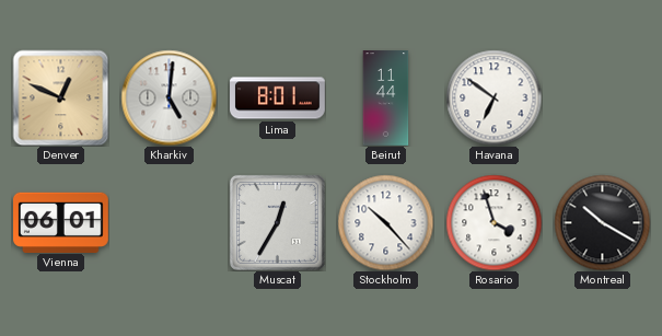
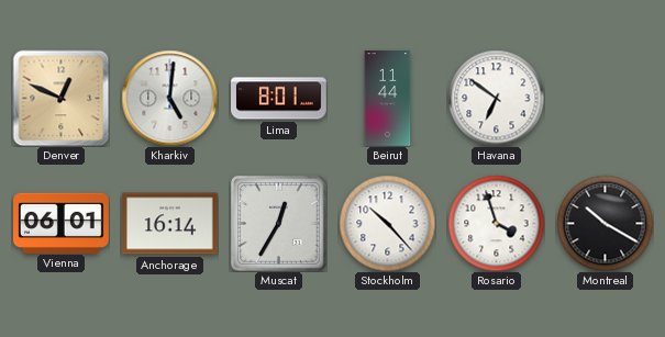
Anchorage: none -> 16:14 (170, 224)
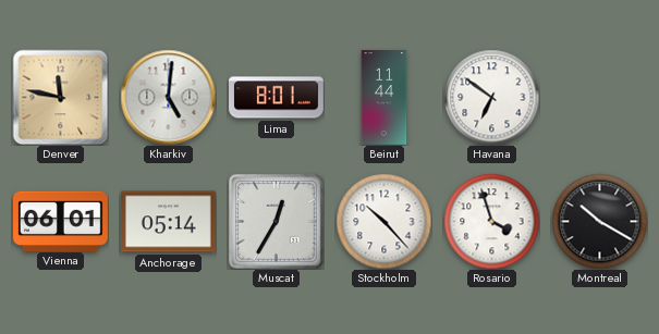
Denver: 12:49 -> 11:47 (60, 97)
Anchorage: 16:14 -> 05:14 (169, 222)
